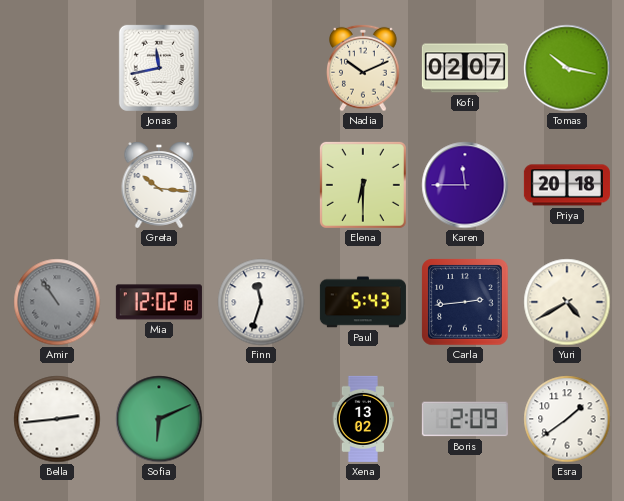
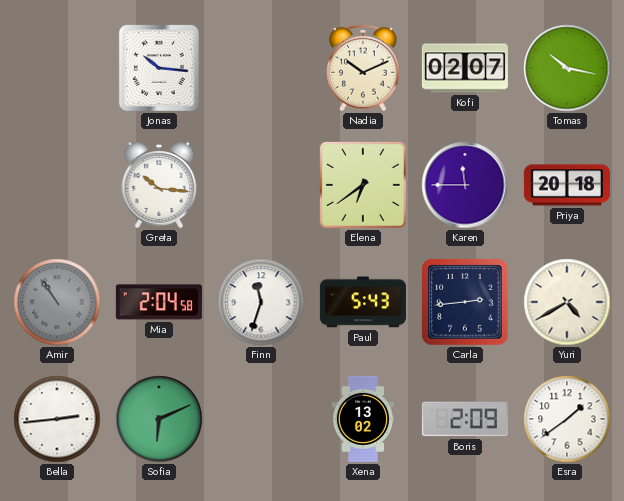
Jonas: 11:43 -> 10:16 (159, 68)
Elena: 6:30 -> 6:39 (363, 185)
Mia: 12:02 -> 2:04 (159, 302)
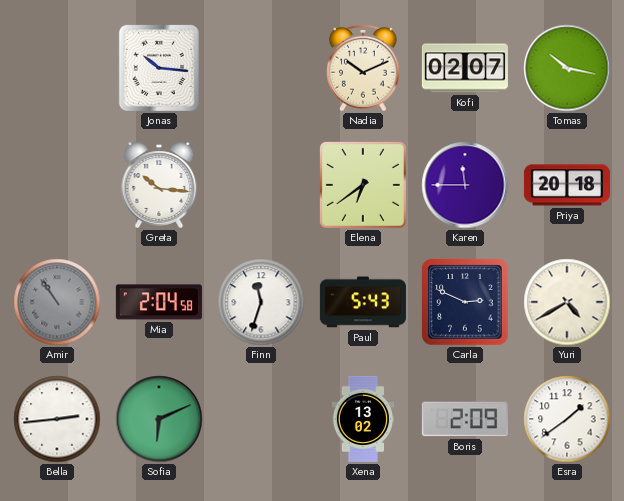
Carla: 2:44 -> 2:49 (465, 302)
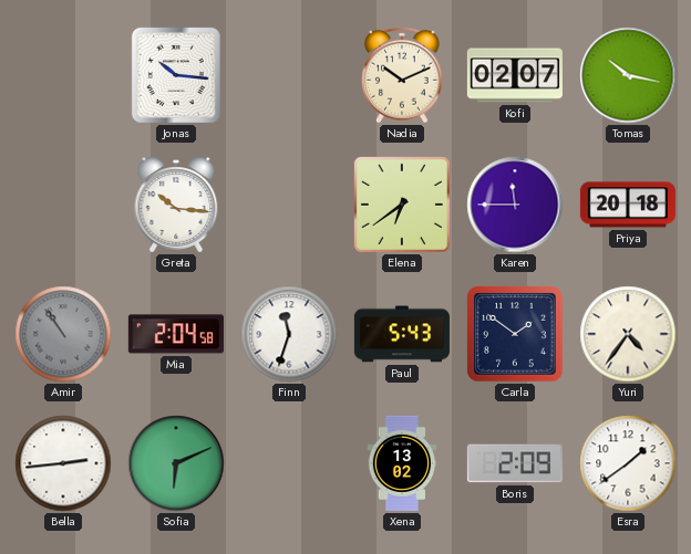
Carla: 2:49 -> 1:51 (515, 334)
Yuri: 4:40 -> 4:36 (628, 334)
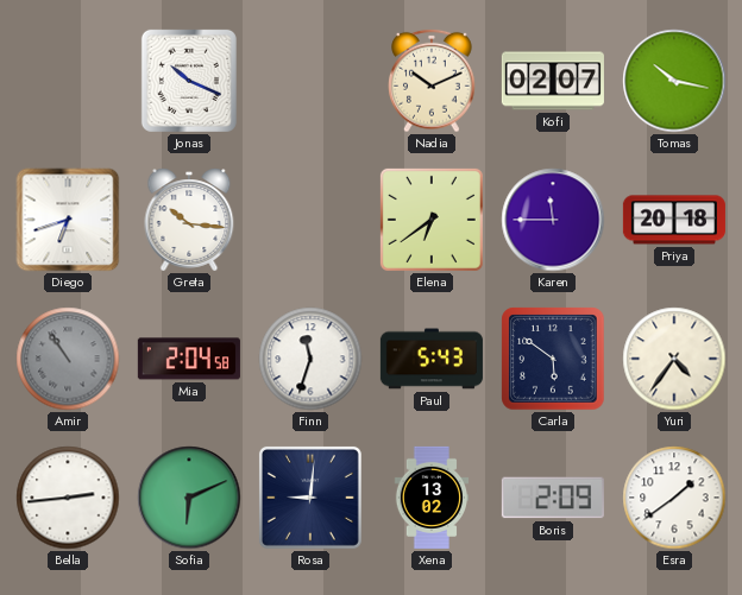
Jonas: 10:16 -> 10:19 (189, 81)
Diego: none -> 6:42 (68, 220)
Carla: 1:51 -> 5:51 (553, 359)
Rosa: none -> 9:01 (310, 498)
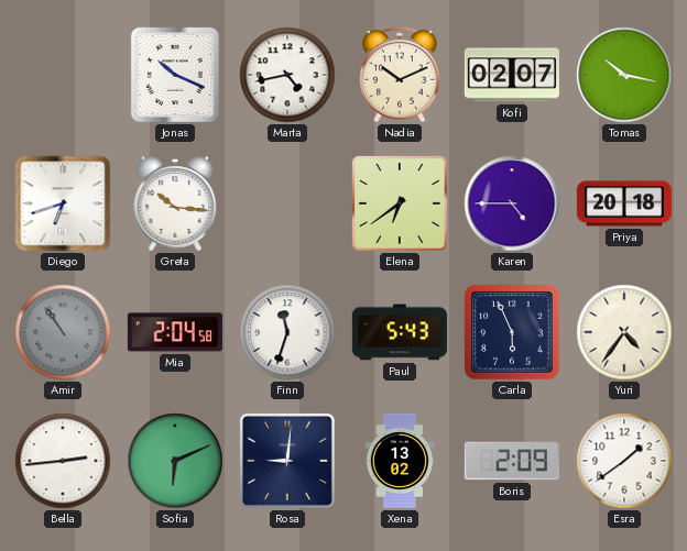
Marta: none -> 4:43 (287, 75)
Karen: 11:45 -> 4:45 (512, 203)
Carla: 5:51 -> 5:56 (512, 332)
